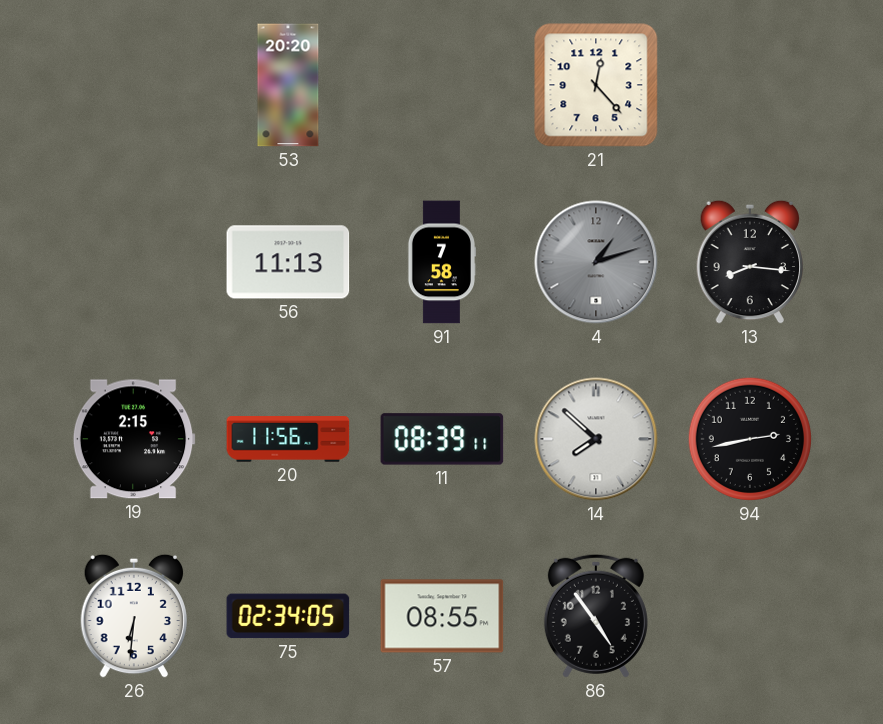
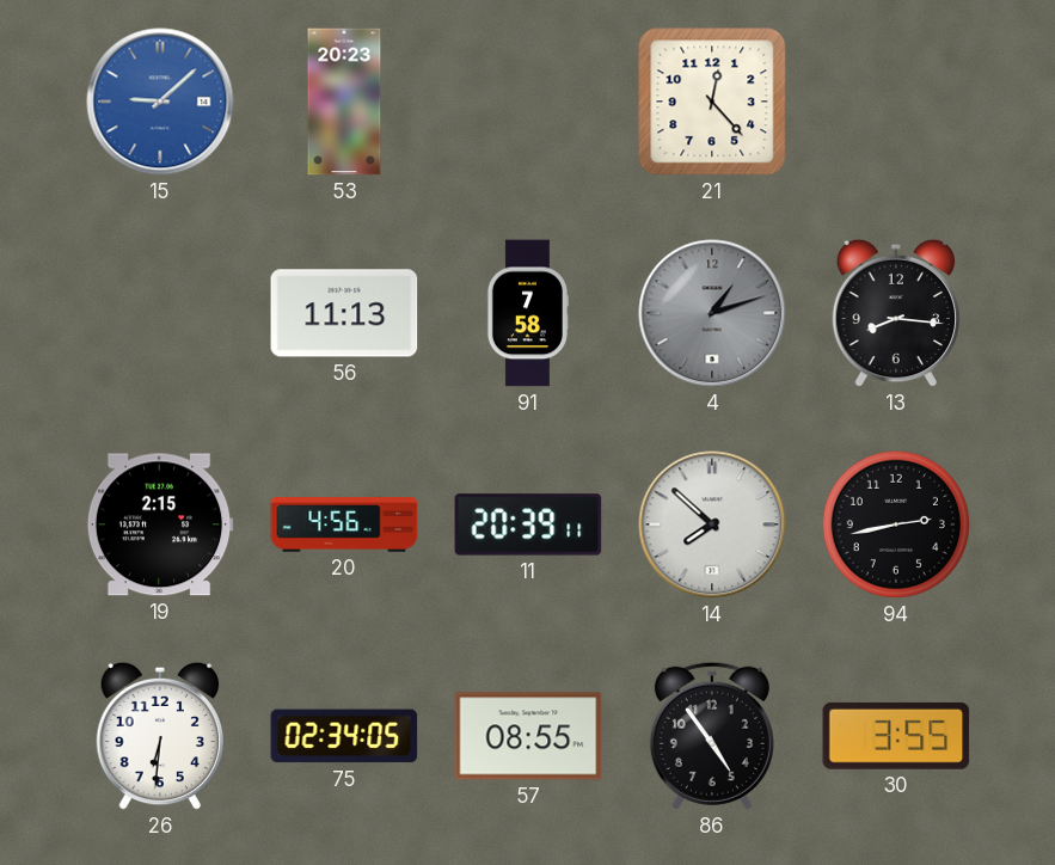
15: none -> 9:08 (160, 102)
53: 20:20 -> 20:23 (344, 102)
20: 11:56 -> 4:56 (344, 526)
11: 08:39 -> 20:39 (528, 524)
30: none -> 3:55 (896, 736)
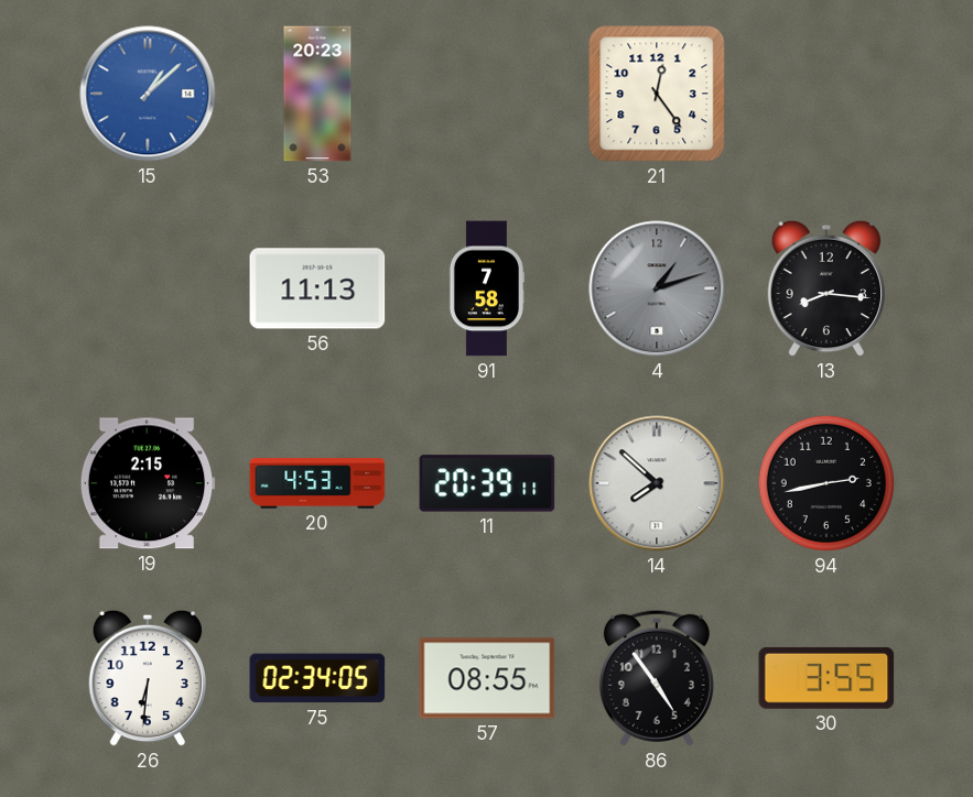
15: 9:08 -> 1:08 (148, 94)
21: 12:23 -> 12:24 (657, 94)
20: 4:56 -> 4:53 (317, 484)
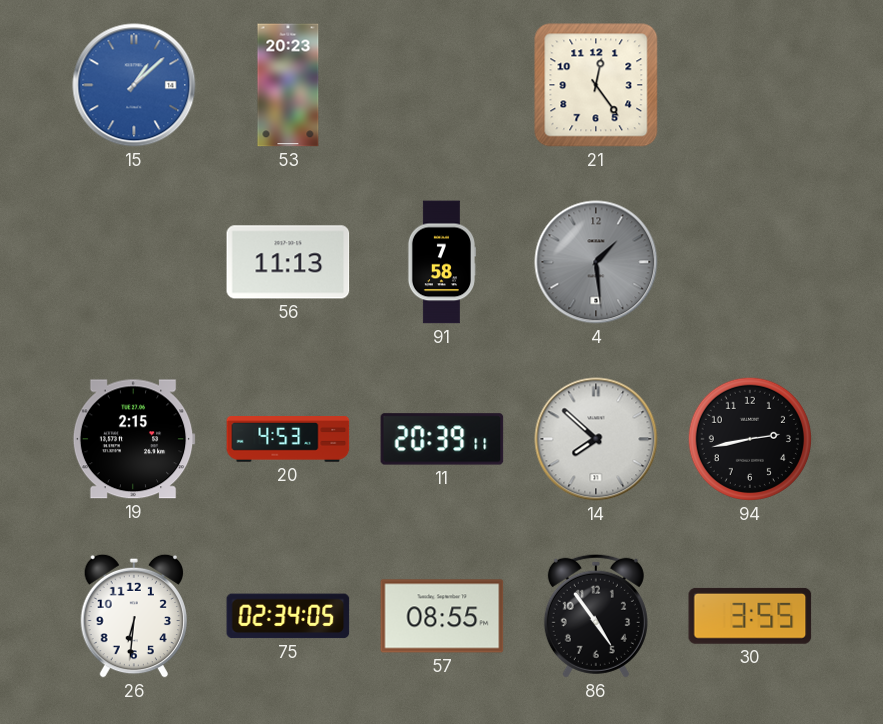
4: 1:12 -> 1:29 (596, 262)
13: 8:16 -> none (825, 288)
